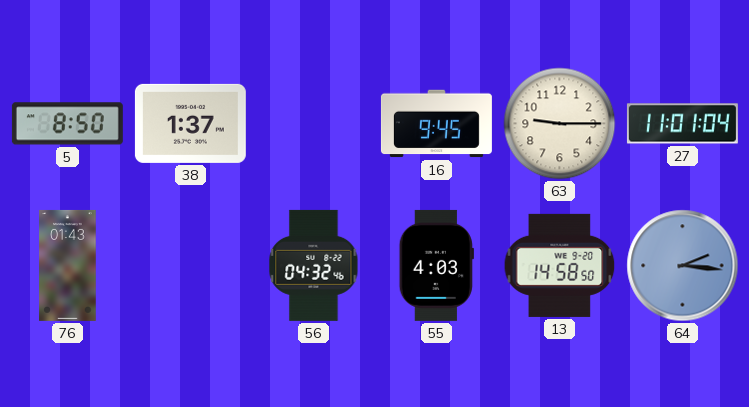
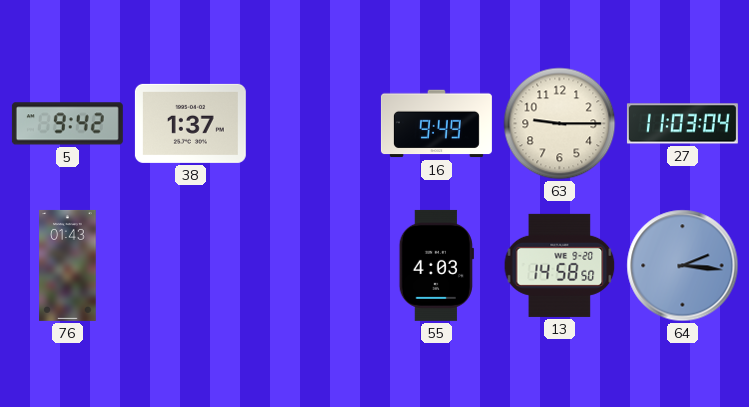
5: 8:50 -> 9:42 (67, 124)
16: 9:45 -> 9:49 (436, 124)
27: 11:01 -> 11:03 (682, 124)
56: 04:32 -> none (314, 265)
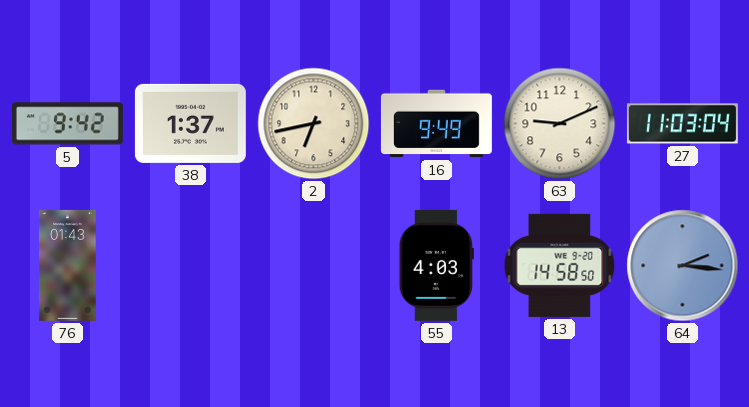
2: none -> 6:43 (314, 124)
63: 9:15 -> 9:11 (560, 124)
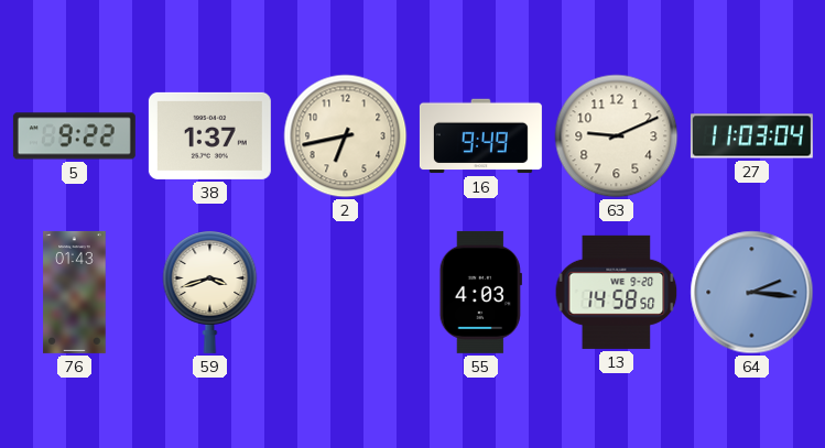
5: 9:42 -> 9:22 (74, 136)
59: none -> 3:42 (210, 293)
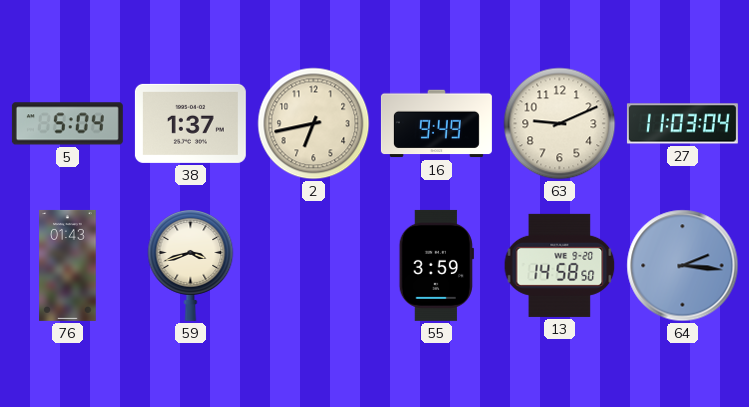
5: 9:22 -> 5:04 (67, 124)
55: 4:03 -> 3:59 (436, 265)
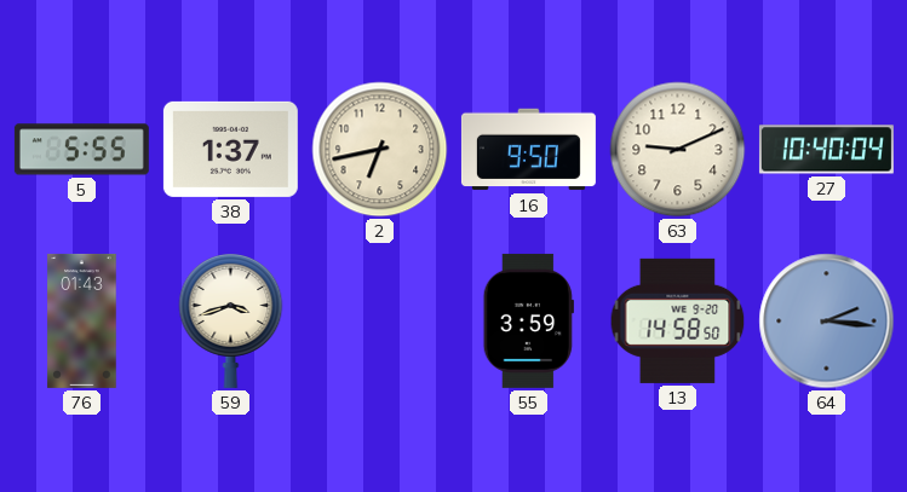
5: 5:04 -> 5:55 (81, 150)
16: 9:49 -> 9:50 (528, 150)
27: 11:03 -> 10:40 (826, 150)
